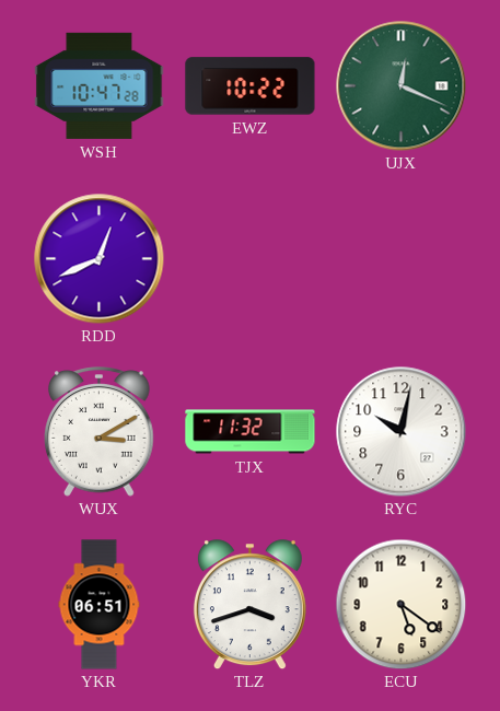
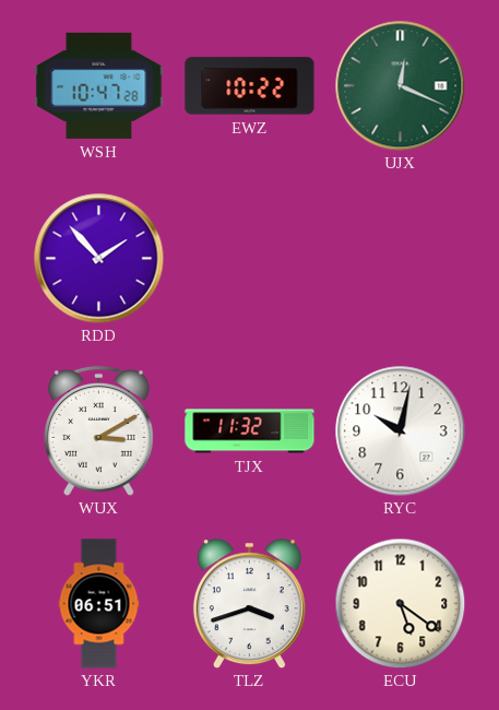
RDD: 12:41 -> 1:53 (99, 259)
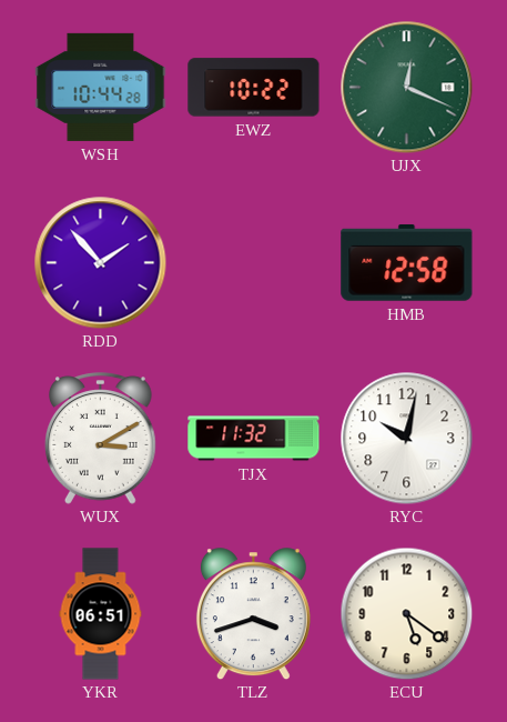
WSH: 10:47 -> 10:44 (101, 87)
HMB: none -> 12:58 (407, 262)
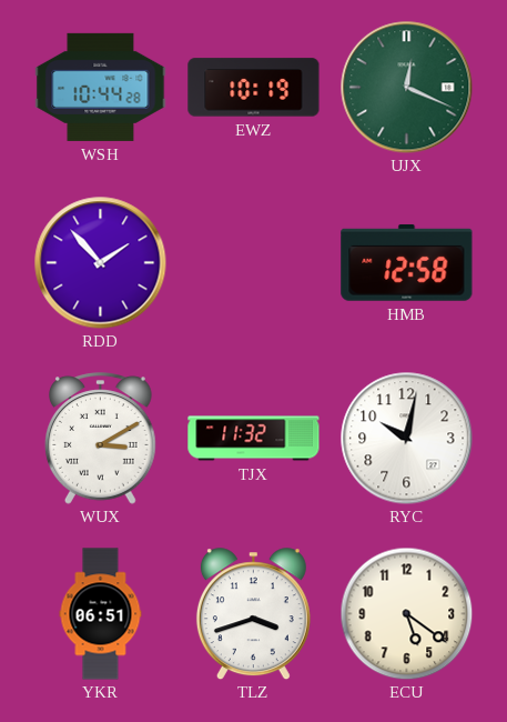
EWZ: 10:22 -> 10:19 (254, 88)
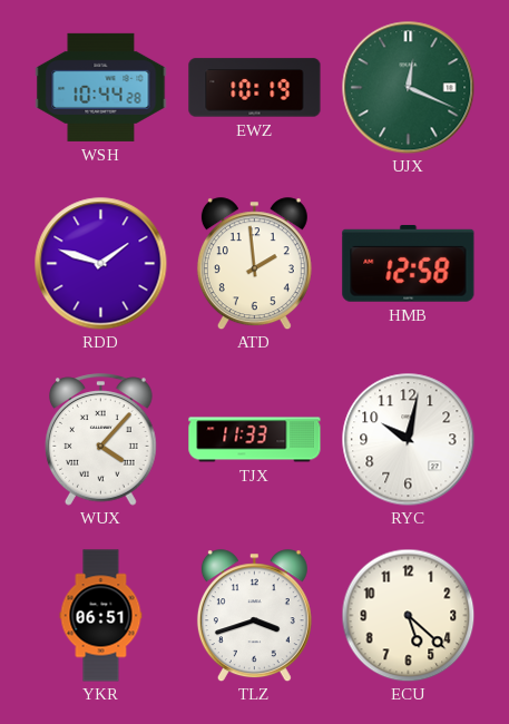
RDD: 1:53 -> 1:48 (101, 264)
ATD: none -> 1:59 (254, 264)
WUX: 3:10 -> 4:07 (101, 440)
TJX: 11:32 -> 11:33 (255, 440)
ECU: 5:21 -> 5:22 (408, 615)
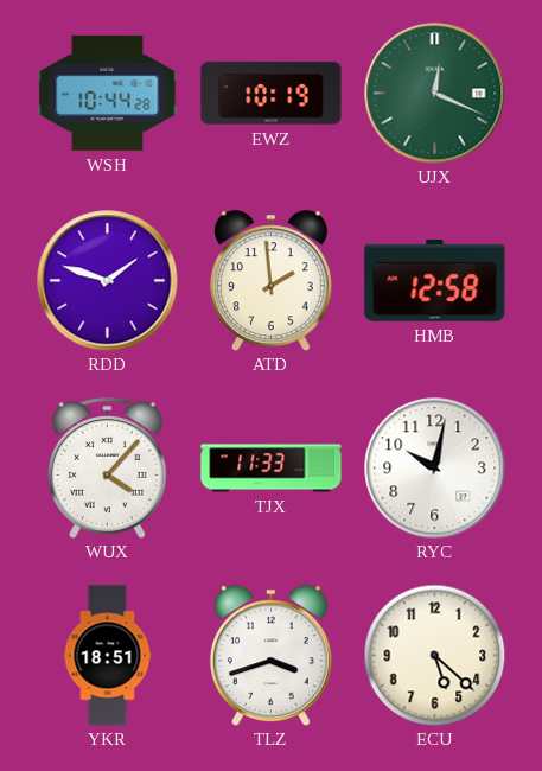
YKR: 06:51 -> 18:51 (108, 656)
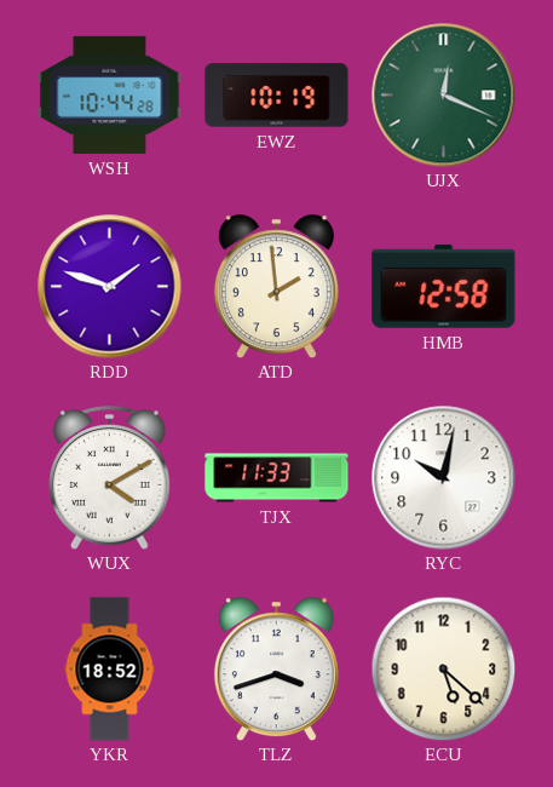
WUX: 4:07 -> 4:10 (110, 478)
YKR: 18:51 -> 18:52 (110, 670)
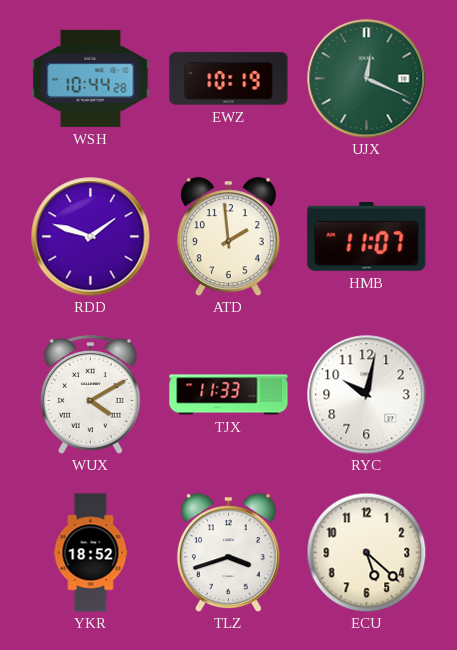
HMB: 12:58 -> 11:07 (367, 236)
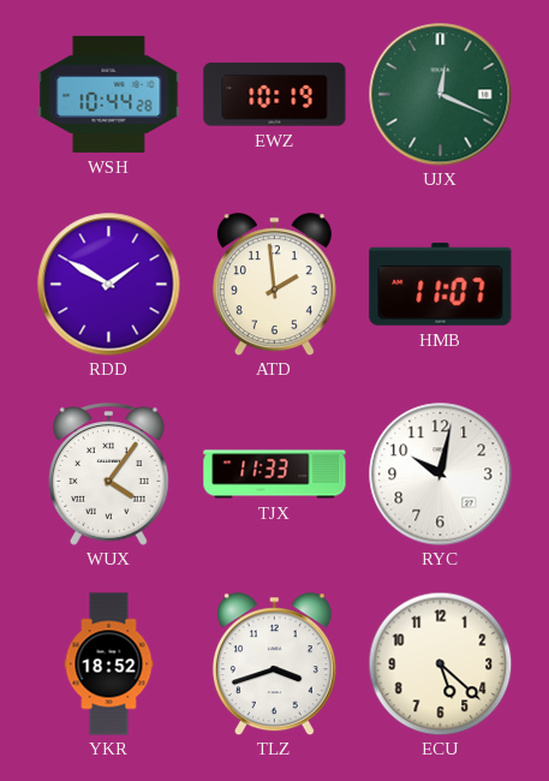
RDD: 1:48 -> 1:50 (109, 285)
WUX: 4:10 -> 4:06 (109, 475)
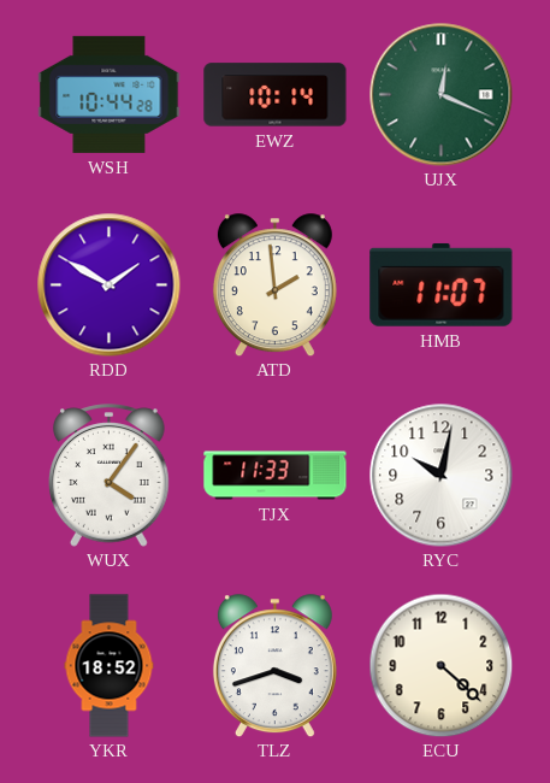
EWZ: 10:19 -> 10:14 (276, 95)
ECU: 5:22 -> 4:22 (440, 665)
